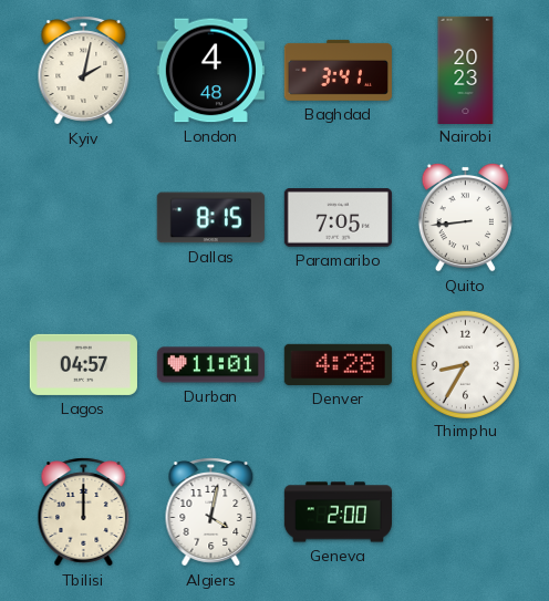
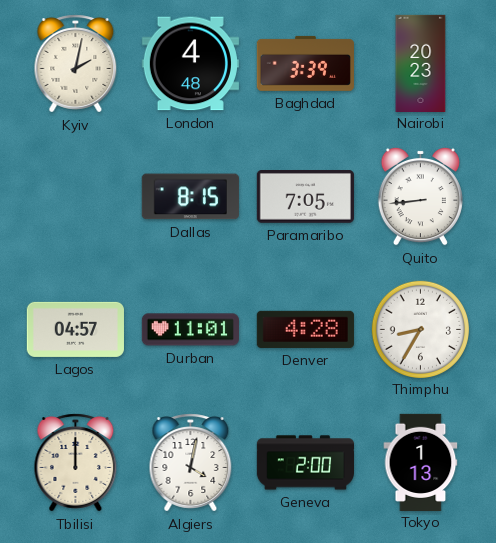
Baghdad: 3:41 -> 3:39 (305, 63)
Tokyo: none -> 1:13 (421, 462)
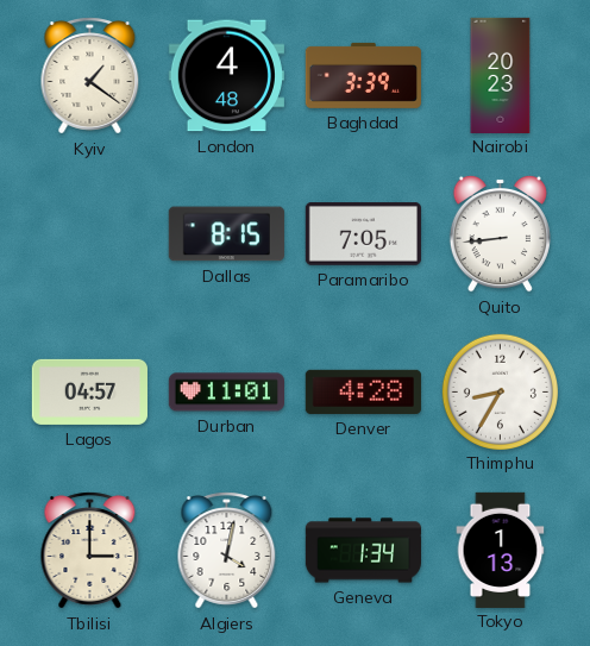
Kyiv: 2:02 -> 1:21 (90, 76)
Tbilisi: 12:00 -> 3:00 (90, 551)
Geneva: 2:00 -> 1:34 (363, 551)
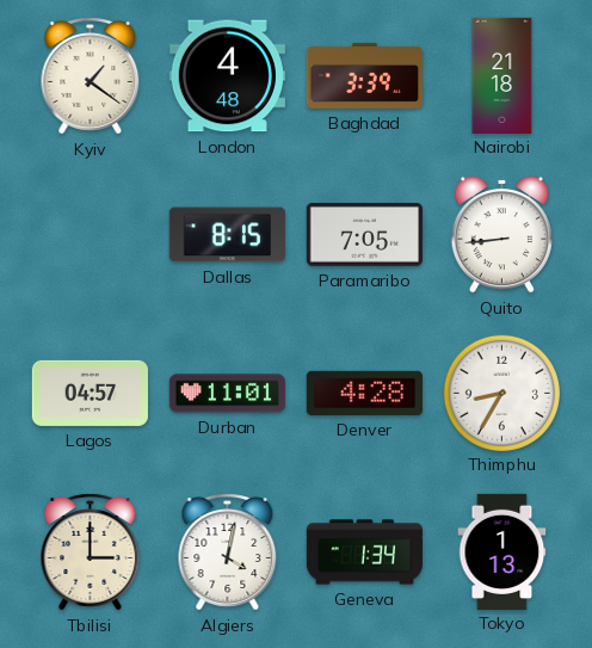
Nairobi: 20:23 -> 21:18 (502, 75)
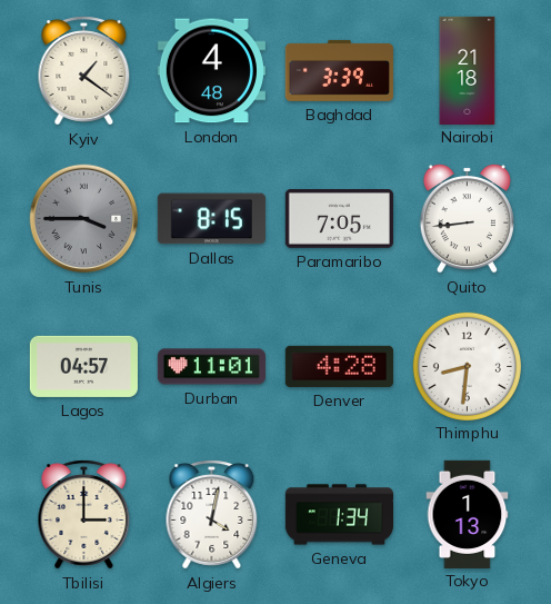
Tunis: none -> 3:45 (84, 219)
Thimphu: 8:35 -> 8:31 (467, 366)
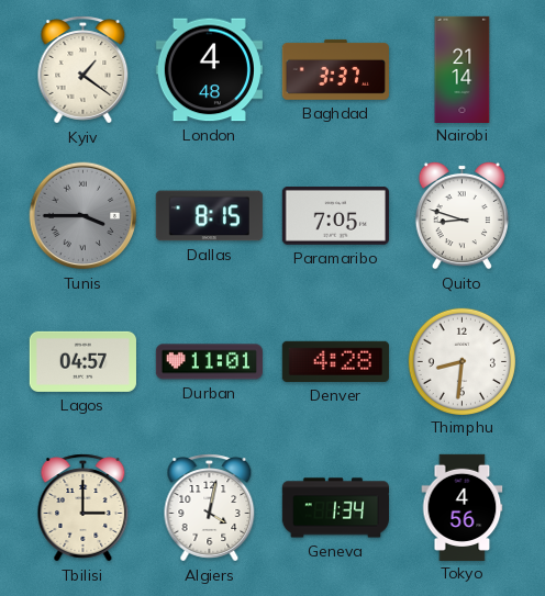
Baghdad: 3:39 -> 3:37 (335, 69)
Nairobi: 21:18 -> 21:14 (463, 69)
Quito: 8:44 -> 8:48 (461, 215)
Tokyo: 1:13 -> 4:56 (463, 507)
